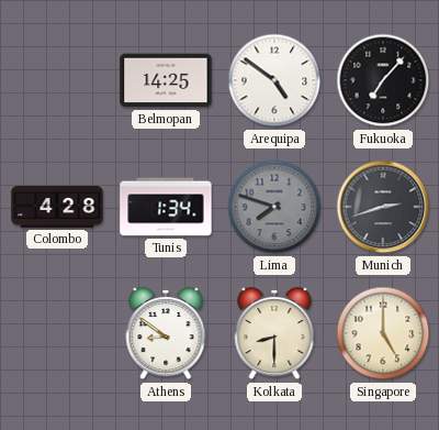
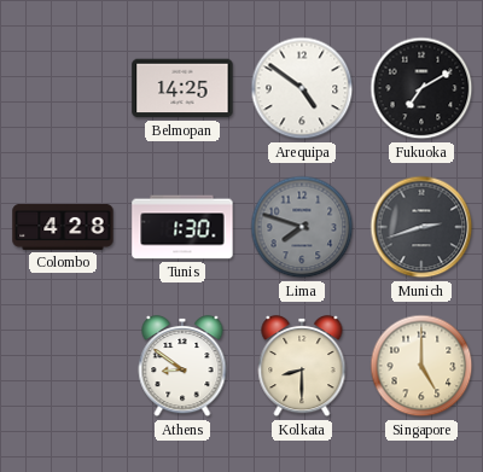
Fukuoka: 7:07 -> 7:10 (421, 88)
Tunis: 1:34 -> 1:30 (182, 227)
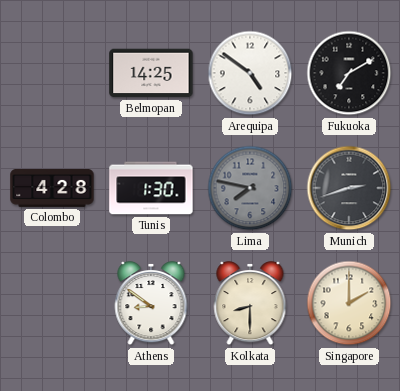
Lima: 7:48 -> 7:47 (250, 188)
Singapore: 5:00 -> 2:00 (349, 303)
